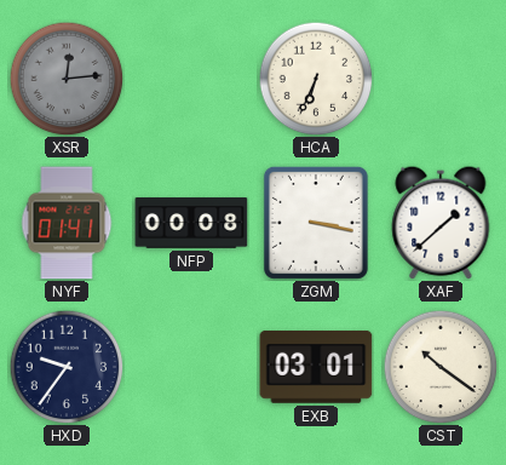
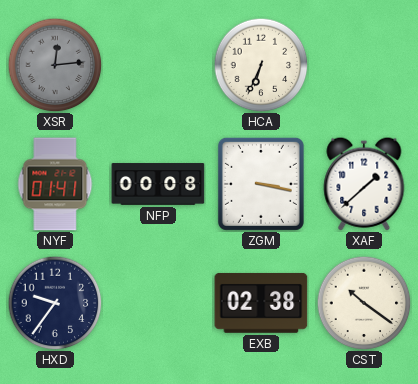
EXB: 03:01 -> 02:38 (261, 303)
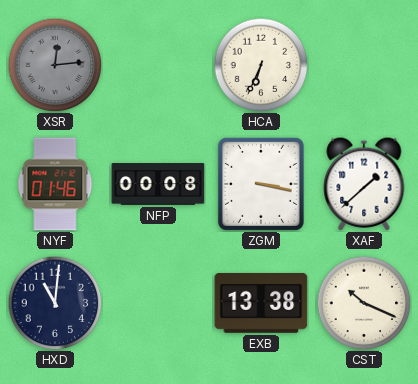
NYF: 01:41 -> 01:46 (55, 184)
HXD: 9:36 -> 11:01 (55, 303)
EXB: 02:38 -> 13:38 (261, 303)
CST: 10:21 -> 10:19 (364, 303)
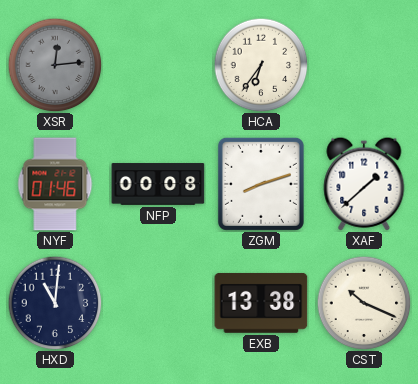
HCA: 6:34 -> 6:36 (261, 65)
ZGM: 3:17 -> 8:12 (261, 184)
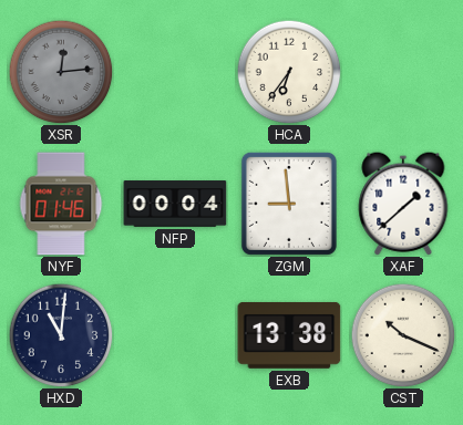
NFP: 00:08 -> 00:04 (175, 204)
ZGM: 8:12 -> 8:59 (289, 204)
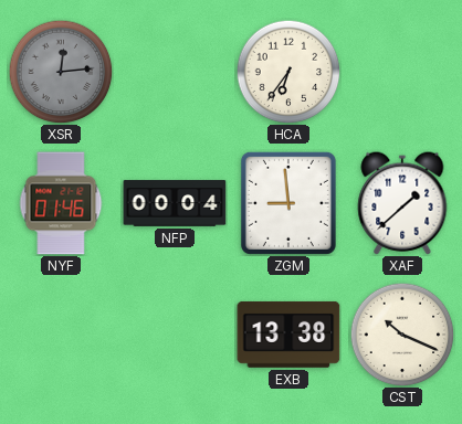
HXD: 11:01 -> none (61, 335)
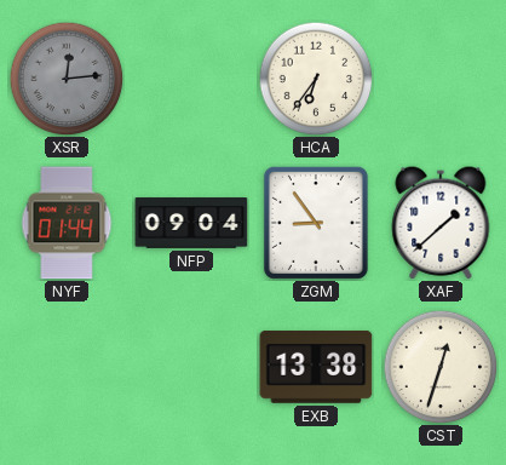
NYF: 01:46 -> 01:44 (67, 223)
NFP: 00:04 -> 09:04 (191, 223)
ZGM: 8:59 -> 8:54 (316, 223)
CST: 10:19 -> 12:33 (441, 367)
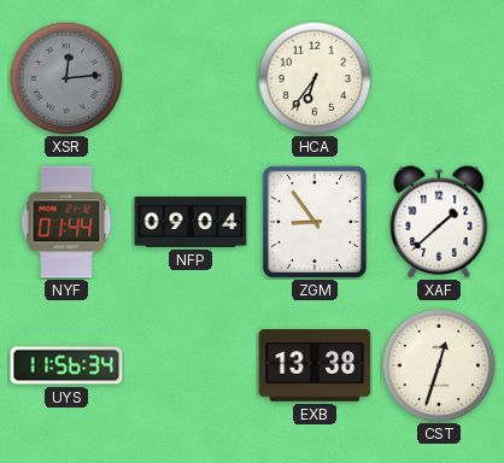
UYS: none -> 11:56 (66, 365)
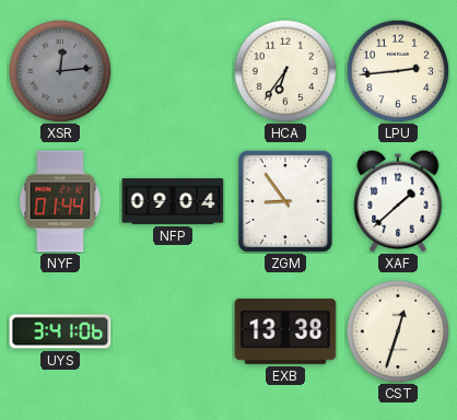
LPU: none -> 2:44 (398, 71)
UYS: 11:56 -> 3:41 (60, 331)
